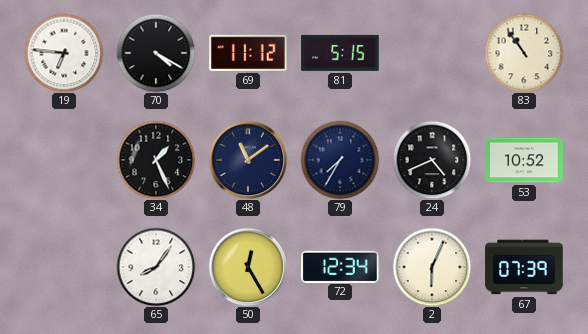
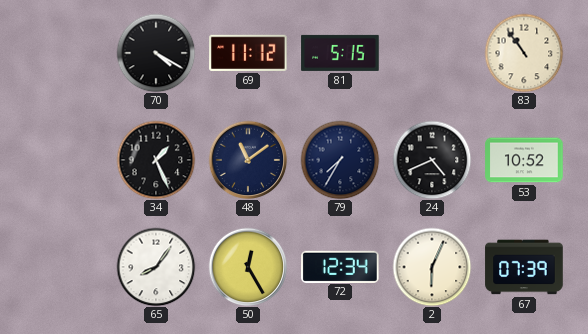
19: 6:46 -> none (64, 53)
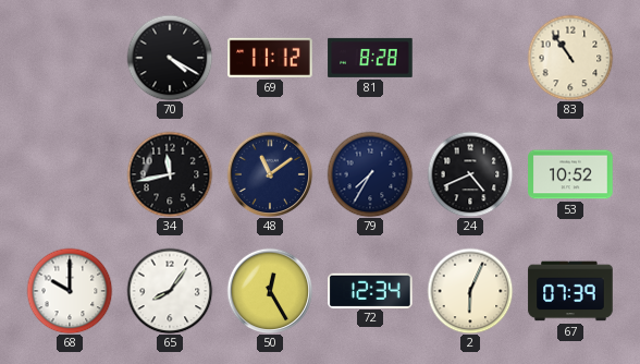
81: 5:15 -> 8:28 (370, 58)
34: 1:26 -> 11:43 (170, 174)
68: none -> 10:00 (70, 291)
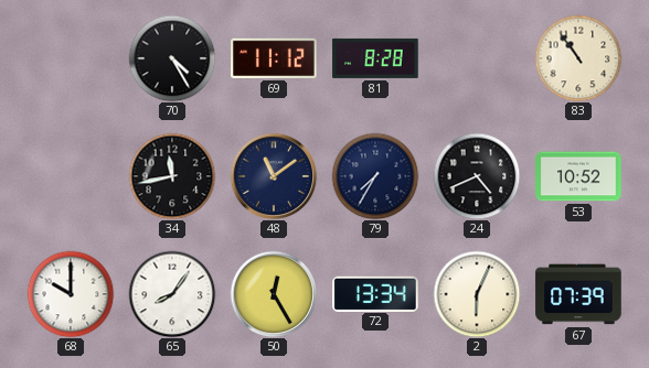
70: 4:20 -> 4:25 (172, 58)
72: 12:34 -> 13:34 (375, 293)
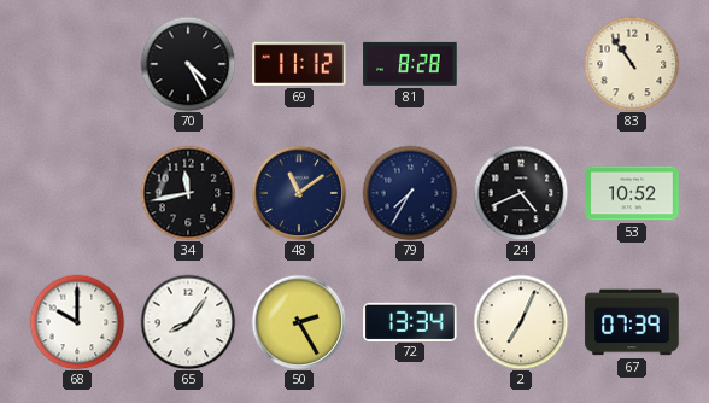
50: 12:25 -> 2:25 (299, 322)
2: 6:04 -> 7:04 (521, 322)
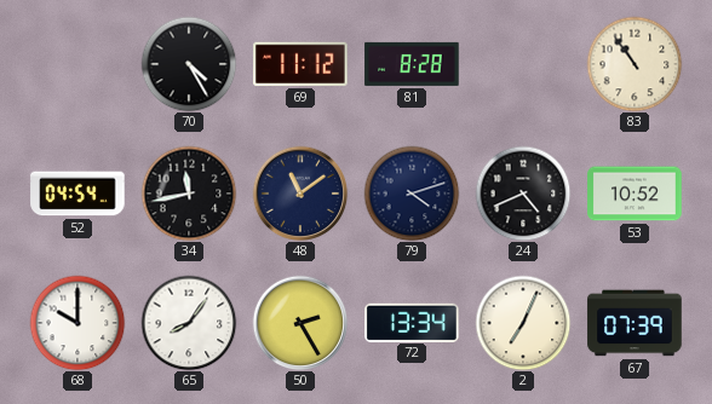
52: none -> 04:54 (77, 194)
79: 7:35 -> 4:12 (412, 194)
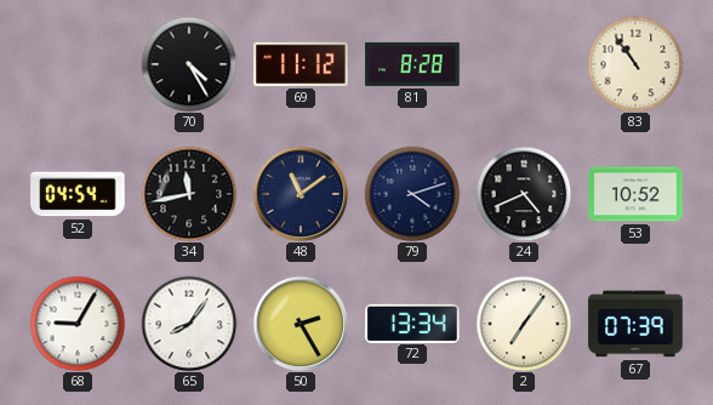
68: 10:00 -> 9:05 (78, 324)
2: 7:04 -> 7:06 (524, 324)
